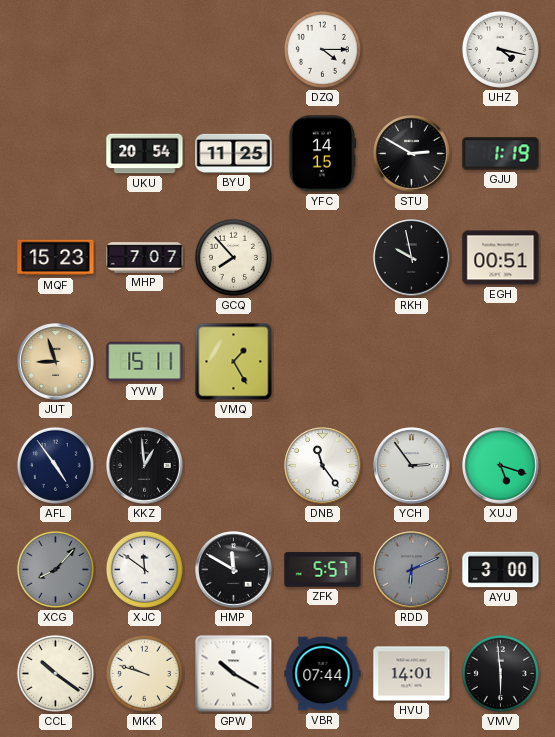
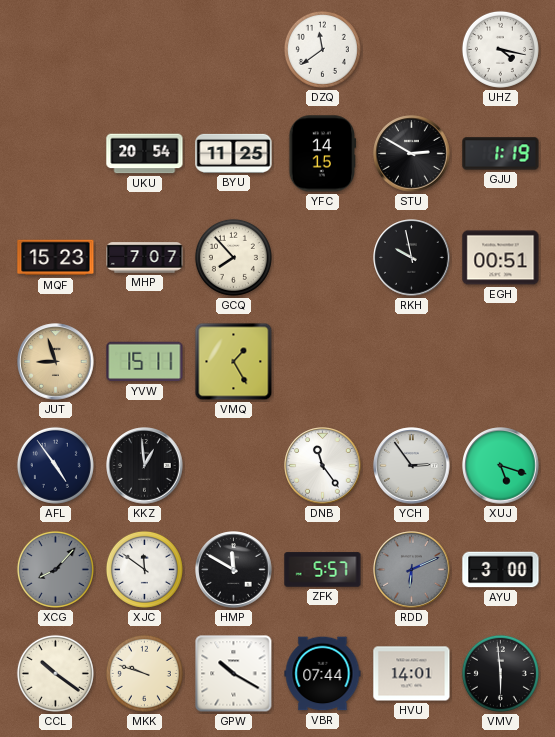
DZQ: 4:15 -> 11:39 (322, 49)
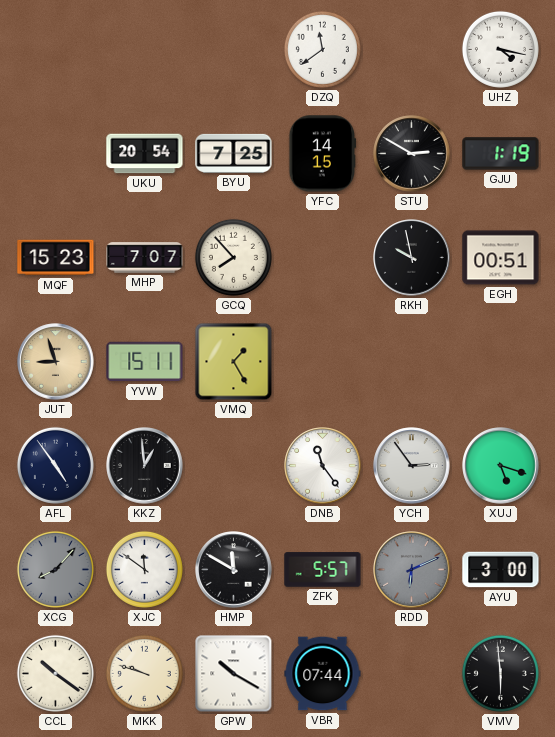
BYU: 11:25 -> 7:25 (234, 153)
HVU: 14:01 -> none (412, 674)
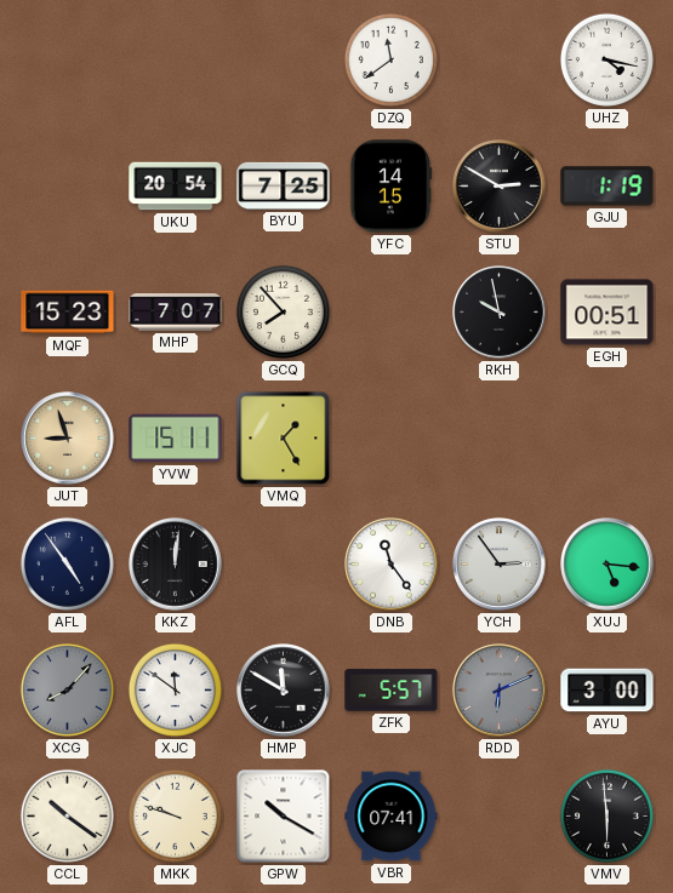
KKZ: 12:59 -> 12:01 (176, 565)
XUJ: 5:18 -> 5:16 (608, 565)
VBR: 07:44 -> 07:41 (392, 817)
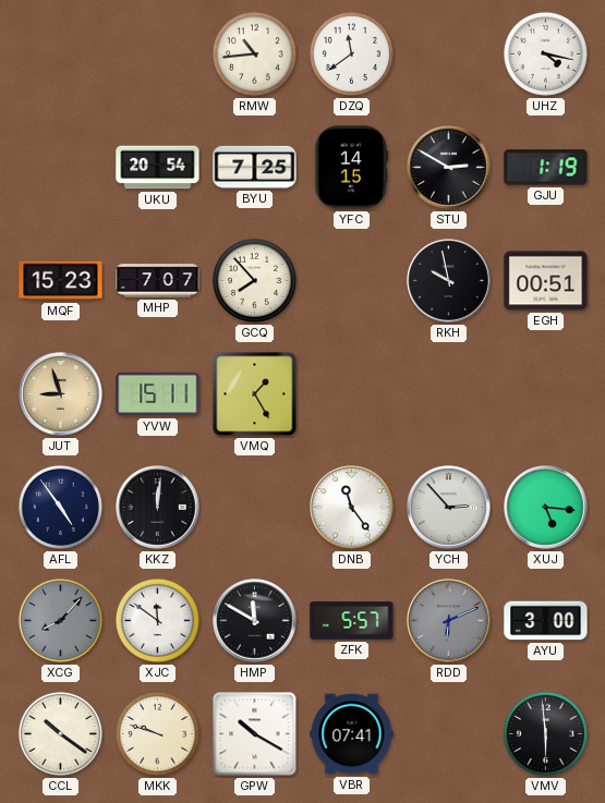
RMW: none -> 10:44 (254, 53)
YCH: 2:54 -> 2:53 (449, 508)
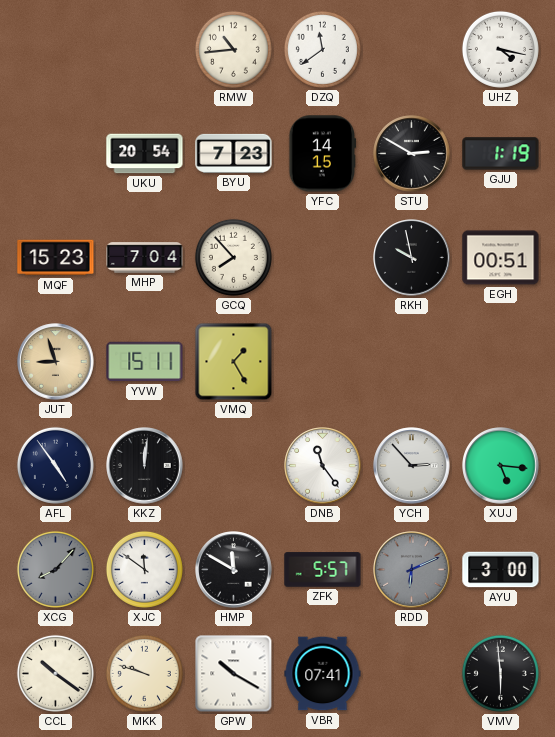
BYU: 7:25 -> 7:23 (234, 153)
MHP: 7:07 -> 7:04 (145, 258)
